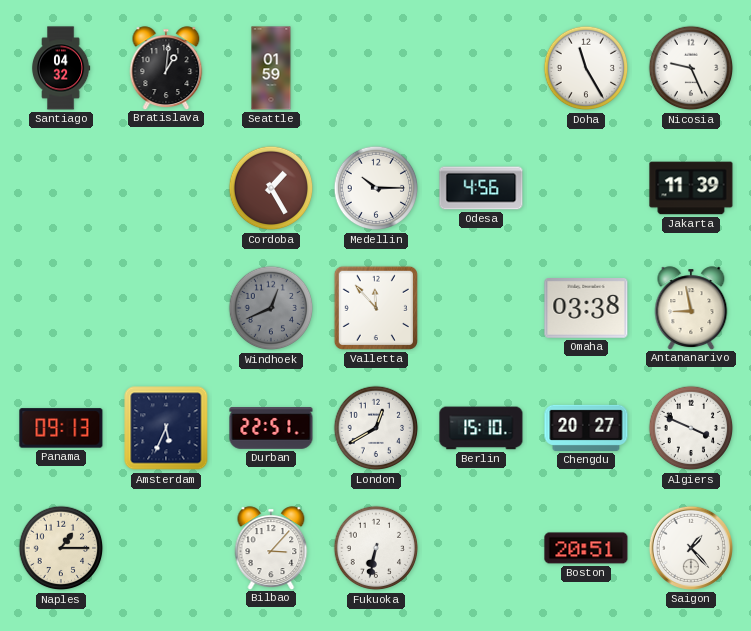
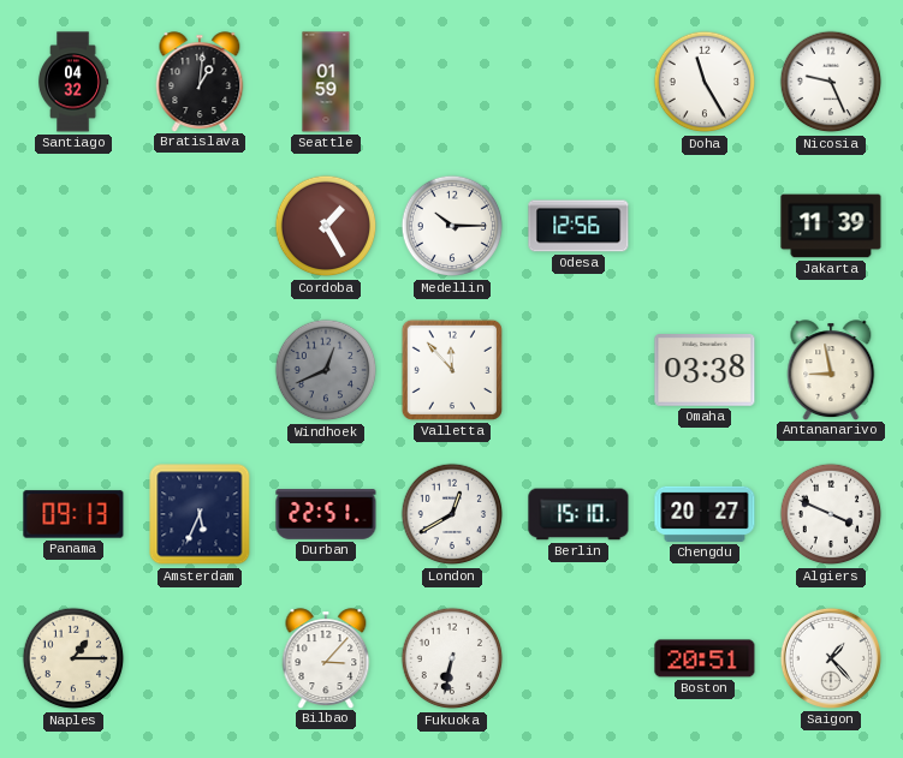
Odesa: 4:56 -> 12:56 (578, 226)
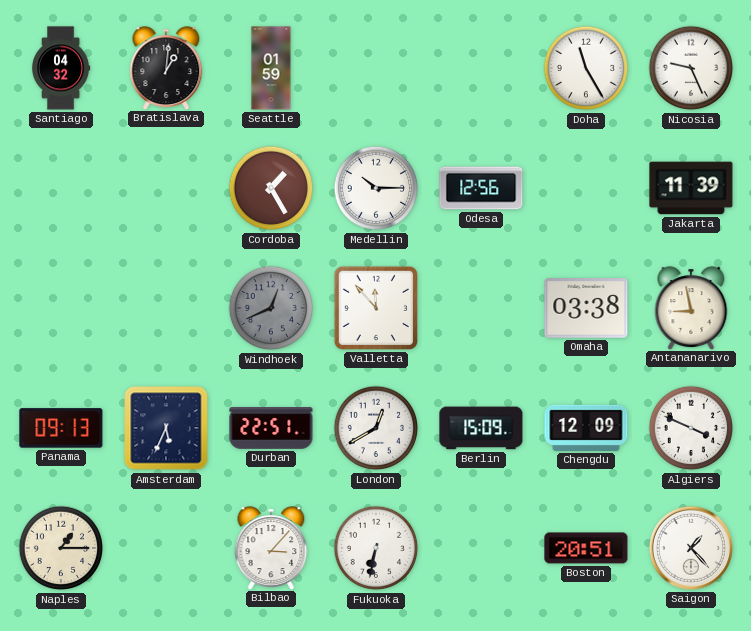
Berlin: 15:10 -> 15:09 (481, 428)
Chengdu: 20:27 -> 12:09 (586, 428)
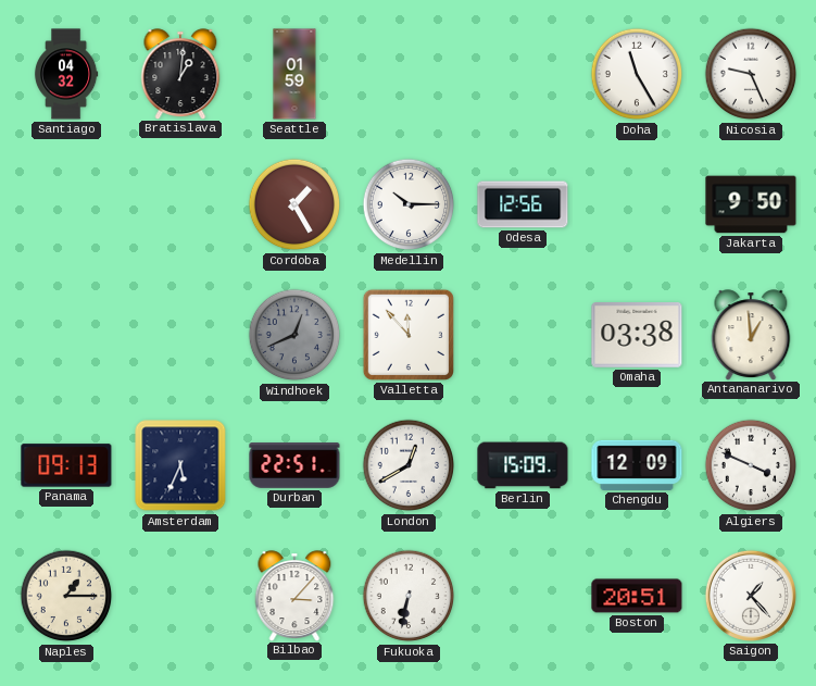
Jakarta: 11:39 -> 9:50 (751, 204)
Antananarivo: 8:58 -> 12:59 (751, 335)
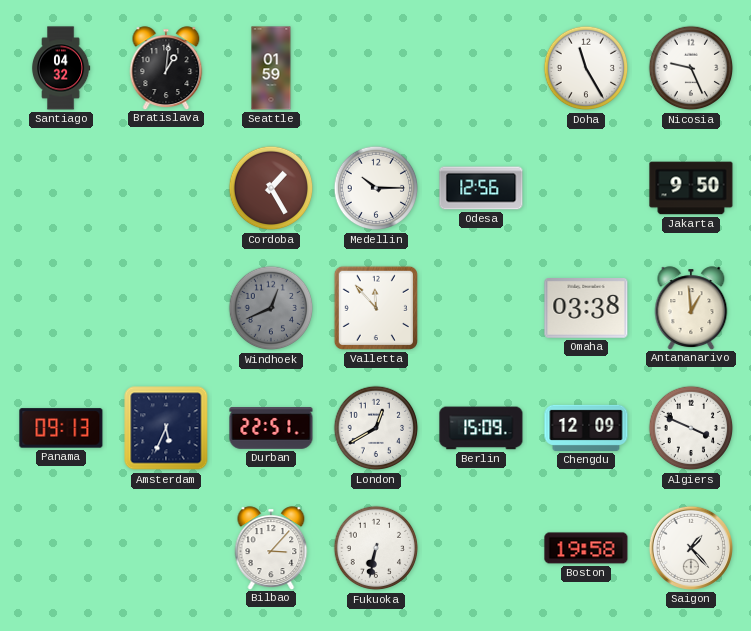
Naples: 1:15 -> none (66, 596)
Boston: 20:51 -> 19:58 (586, 548)
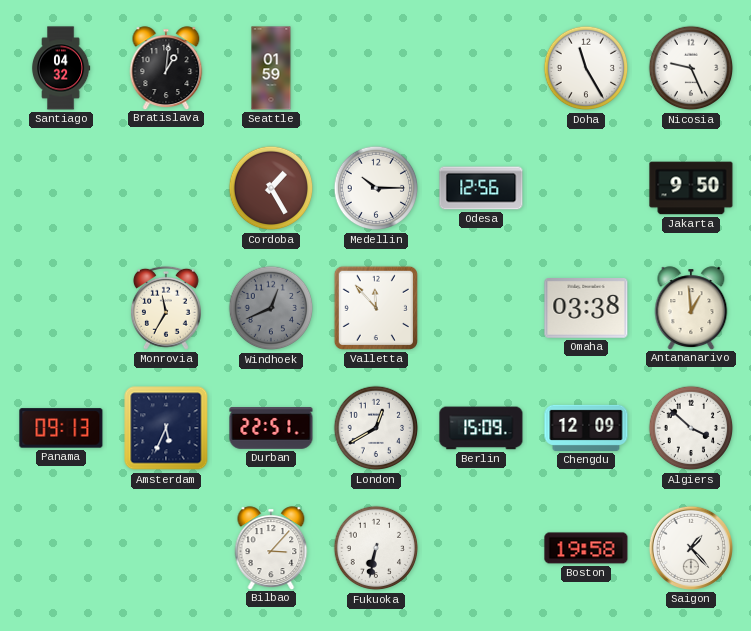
Monrovia: none -> 11:35 (166, 308)
Algiers: 3:49 -> 3:52 (691, 428)
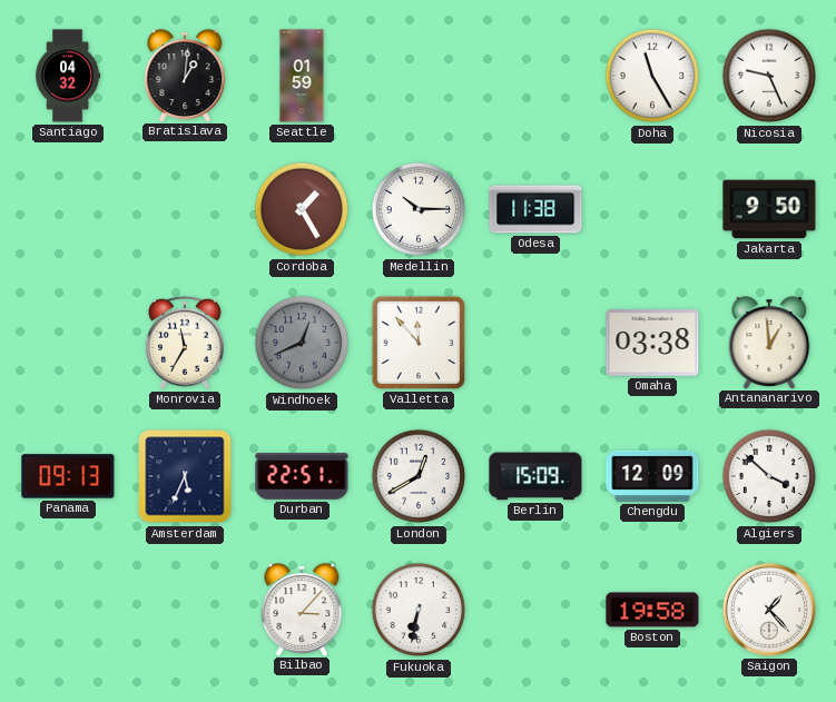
Odesa: 12:56 -> 11:38 (535, 209)
